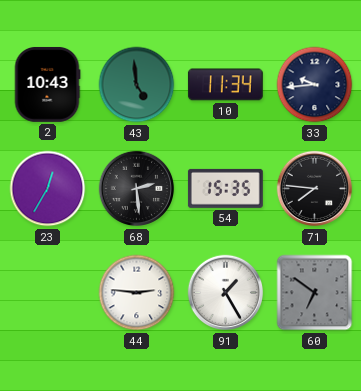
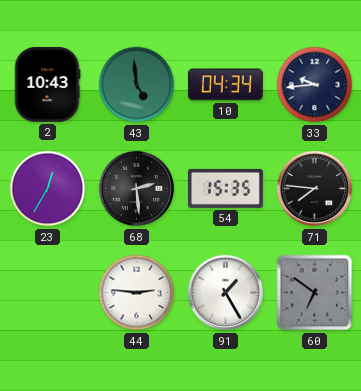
10: 11:34 -> 04:34 (225, 85)
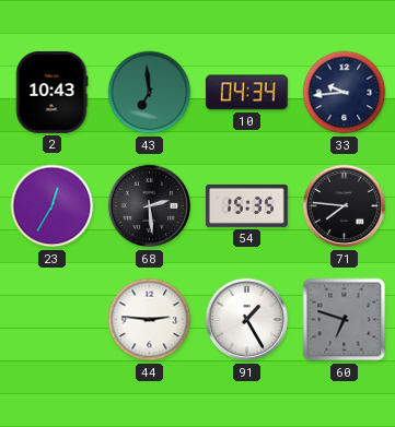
43: 4:59 -> 6:59 (150, 93)
60: 6:51 -> 6:48 (345, 320)
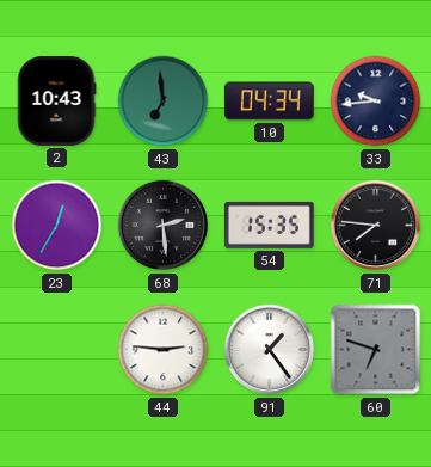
91: 1:25 -> 1:24 (270, 350)
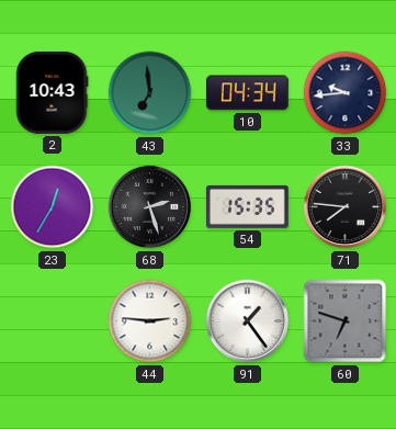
68: 2:29 -> 2:27 (150, 207)
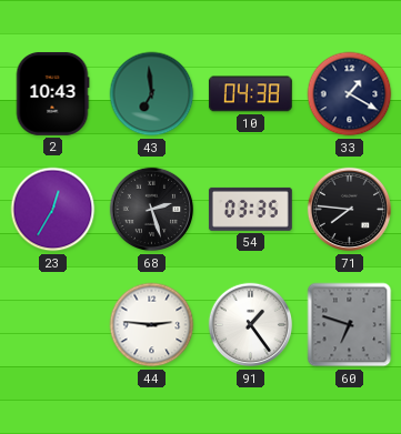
10: 04:34 -> 04:38 (250, 94)
33: 9:44 -> 1:20 (350, 94)
54: 15:35 -> 03:35 (250, 209)
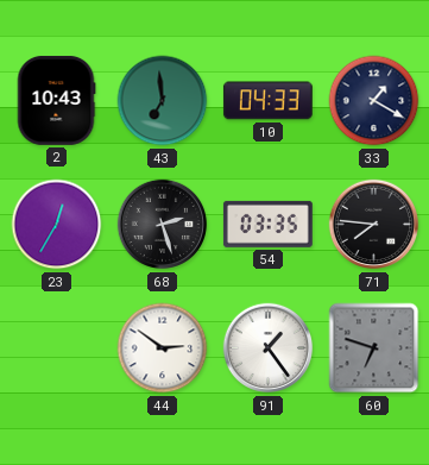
10: 04:38 -> 04:33 (267, 101)
44: 2:46 -> 2:51 (163, 348)
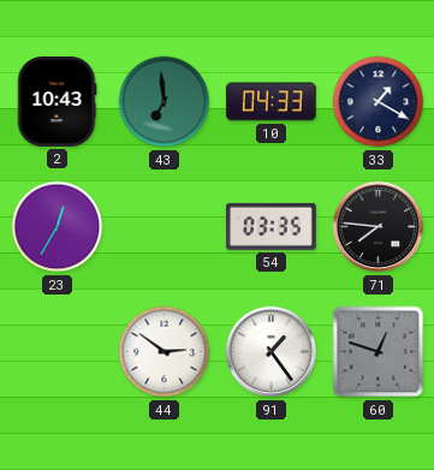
68: 2:27 -> none (163, 225)
60: 6:48 -> 12:48 (379, 352)
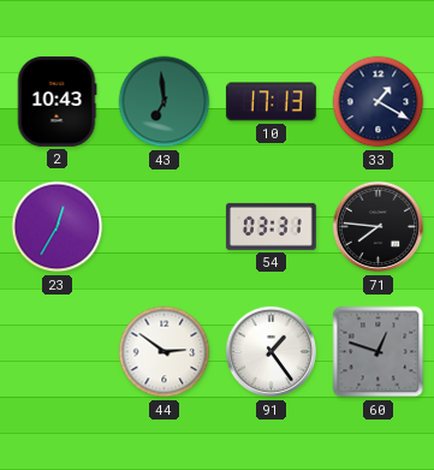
10: 04:33 -> 17:13 (270, 102)
54: 03:35 -> 03:31 (270, 226)
